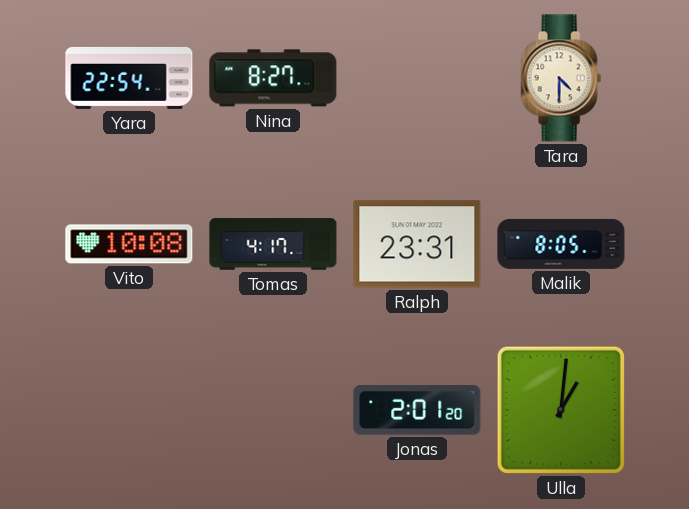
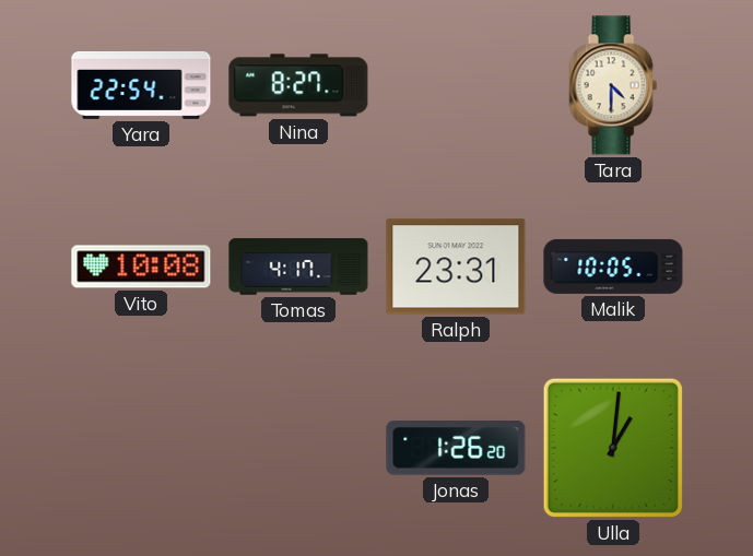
Malik: 8:05 -> 10:05 (613, 267)
Jonas: 2:01 -> 1:26 (456, 448)
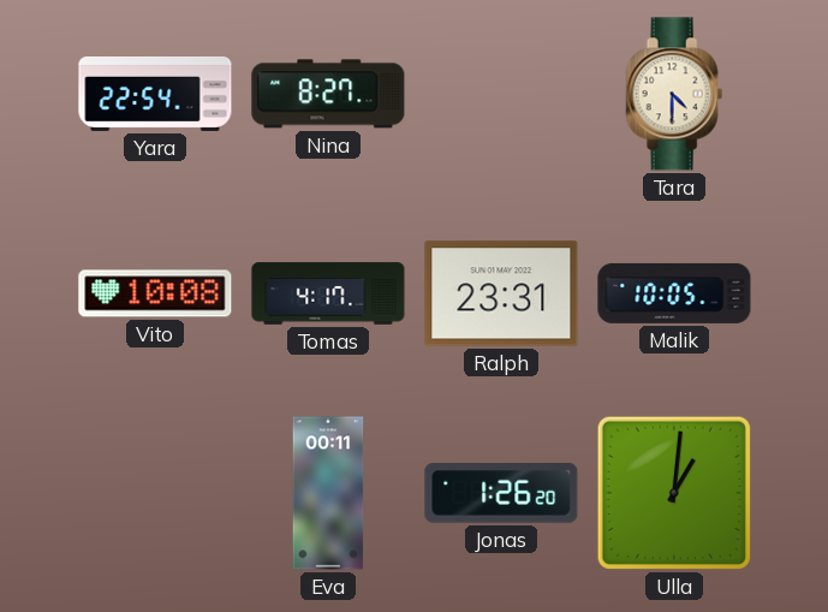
Eva: none -> 00:11 (328, 493)
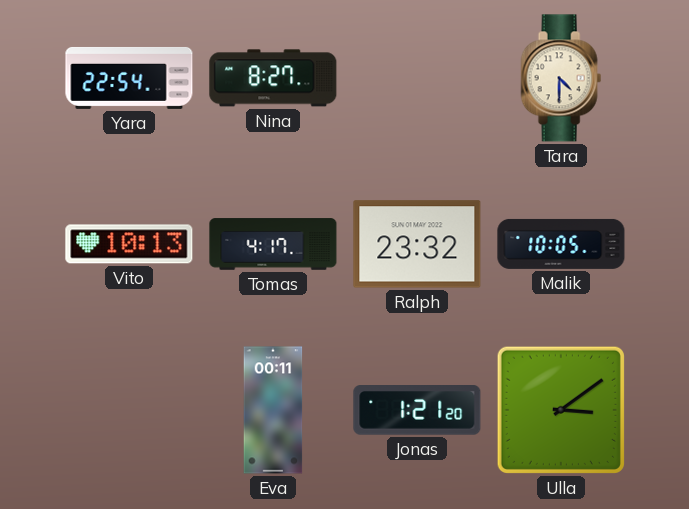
Vito: 10:08 -> 10:13 (129, 244)
Ralph: 23:31 -> 23:32 (417, 244)
Jonas: 1:26 -> 1:21 (417, 410)
Ulla: 1:01 -> 3:09 (561, 410)
